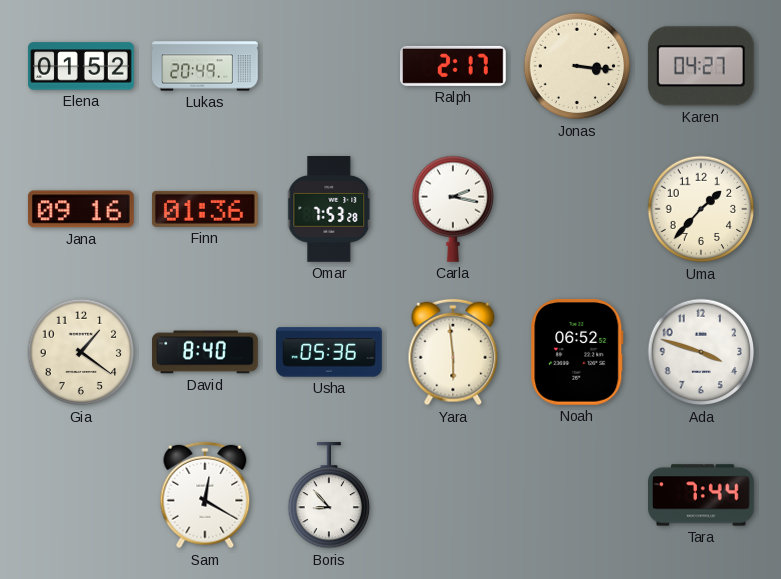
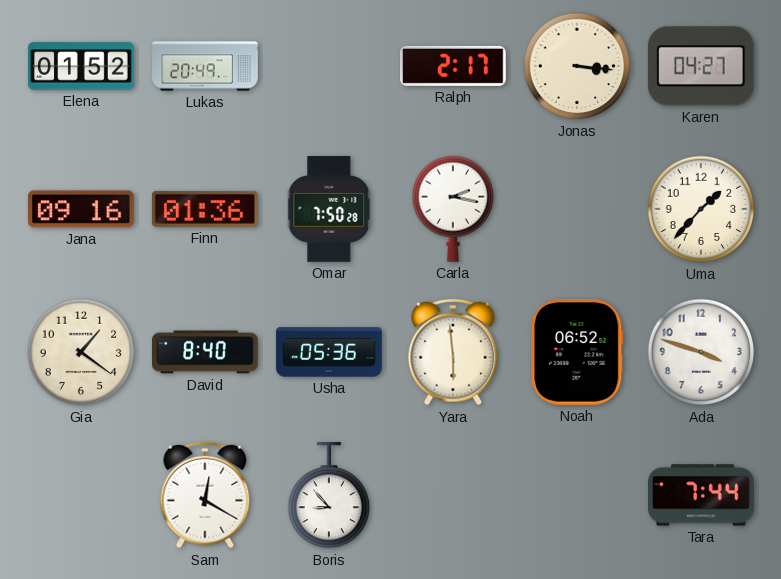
Omar: 7:53 -> 7:50 (330, 209)
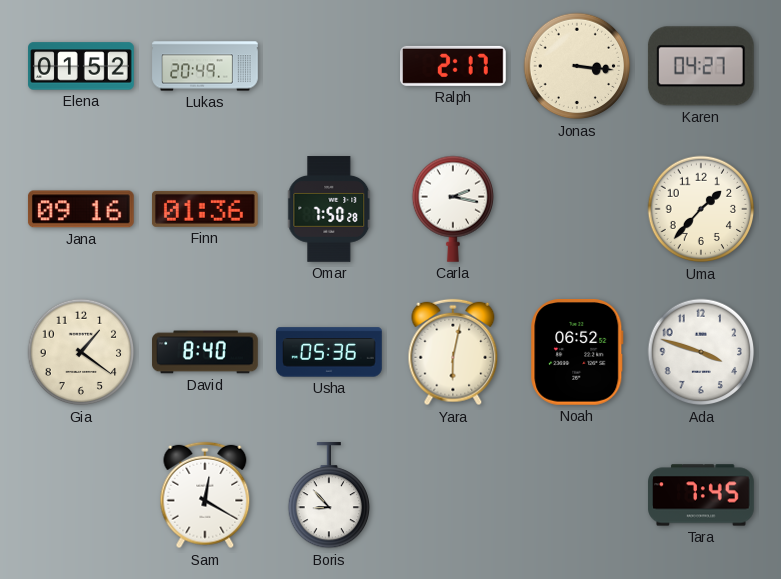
Yara: 5:59 -> 6:02 (453, 352)
Tara: 7:44 -> 7:45 (701, 495)
